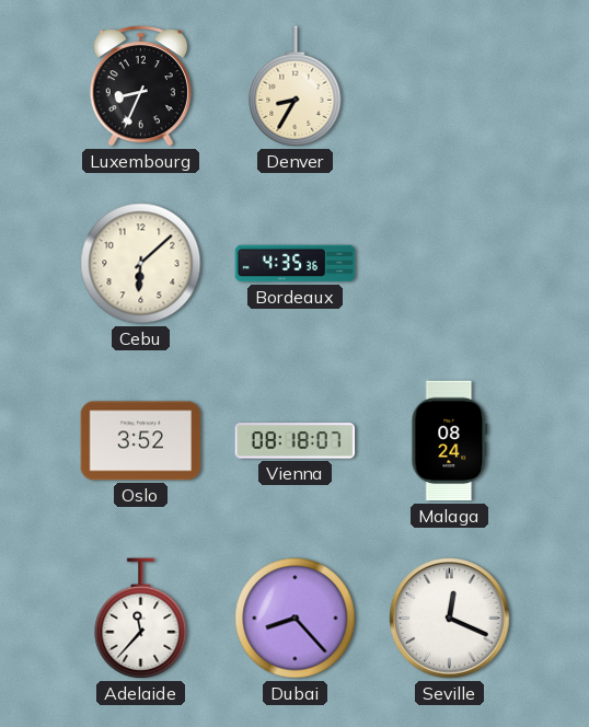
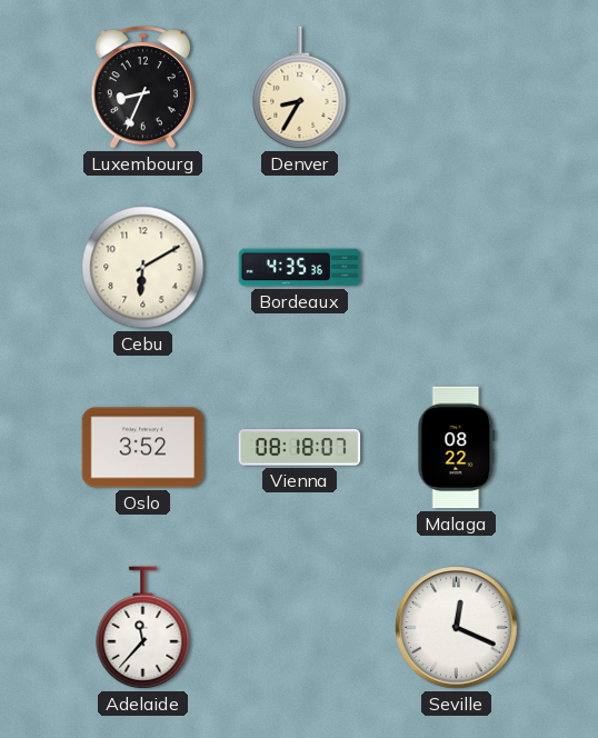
Cebu: 6:08 -> 6:10 (143, 268)
Malaga: 08:24 -> 08:22 (457, 448)
Dubai: 8:23 -> none (296, 619)
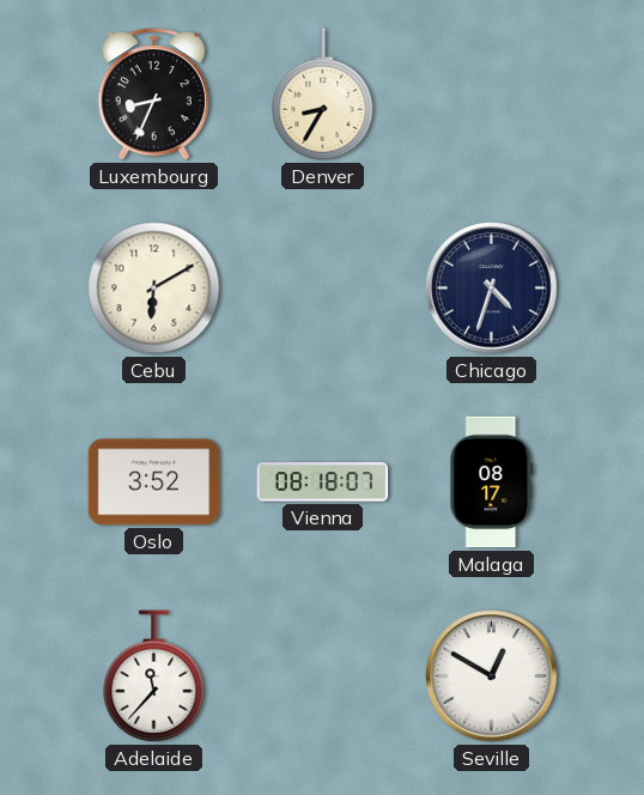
Bordeaux: 4:35 -> none (300, 268)
Chicago: none -> 4:33 (492, 289)
Malaga: 08:22 -> 08:17 (492, 483)
Seville: 12:19 -> 12:50 (492, 676)
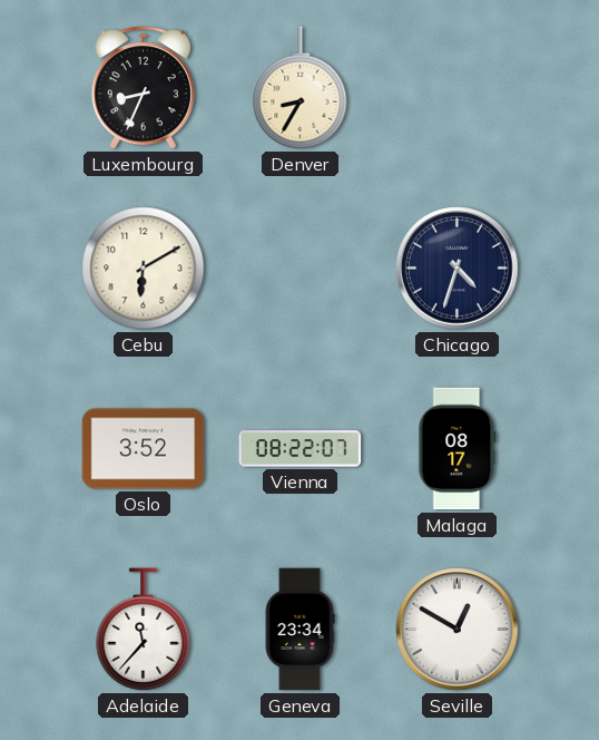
Vienna: 08:18 -> 08:22 (301, 449)
Geneva: none -> 23:34 (299, 630)
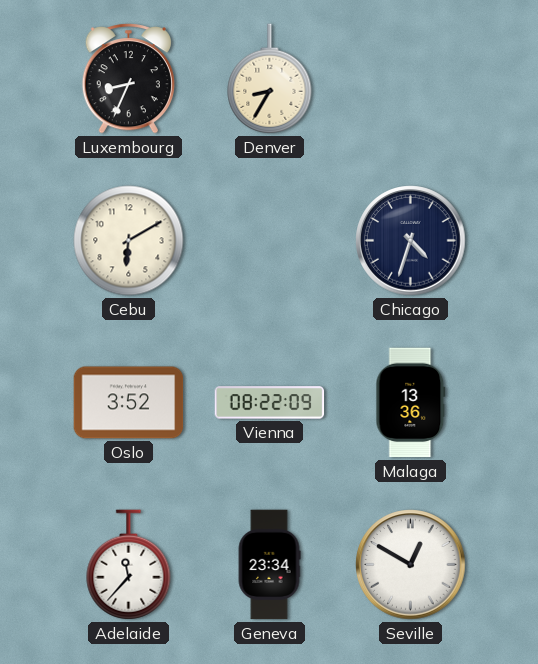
Vienna: 08:22:07 -> 08:22:09 (270, 403)
Malaga: 08:17 -> 13:36 (411, 403)
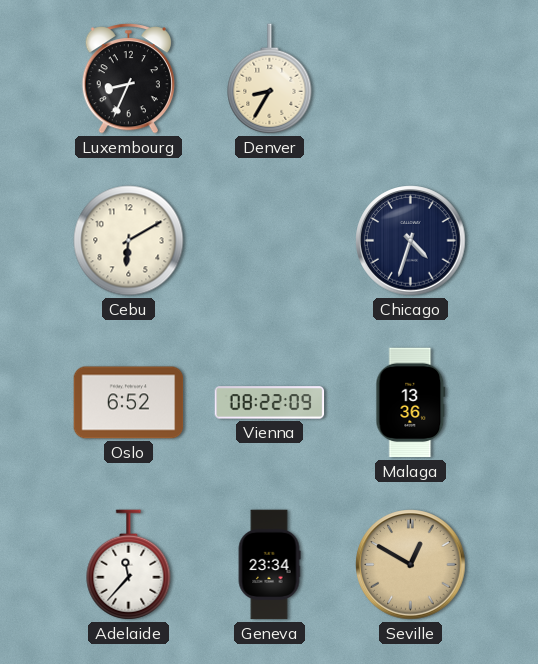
Oslo: 3:52 -> 6:52 (129, 403)
Seville dial: white -> champagne (411, 565)
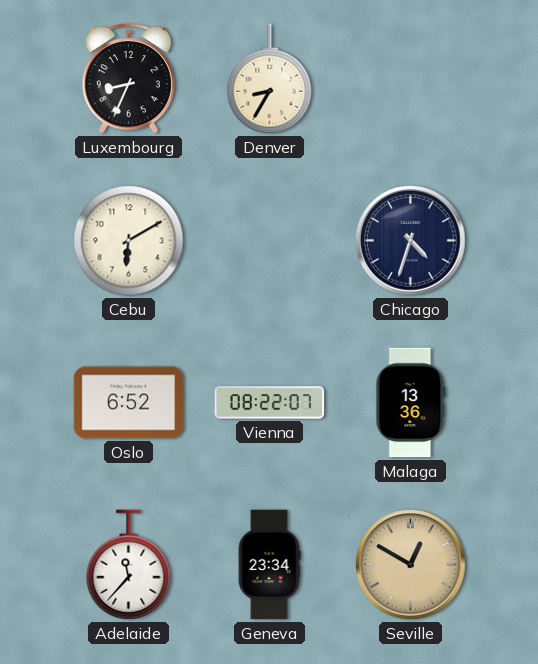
Vienna: 08:22:09 -> 08:22:07 (270, 403)
